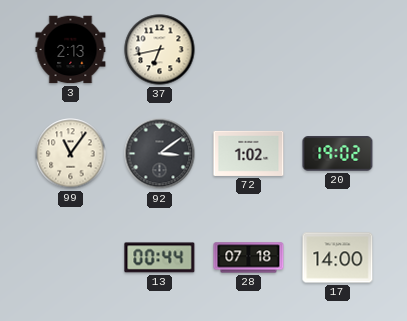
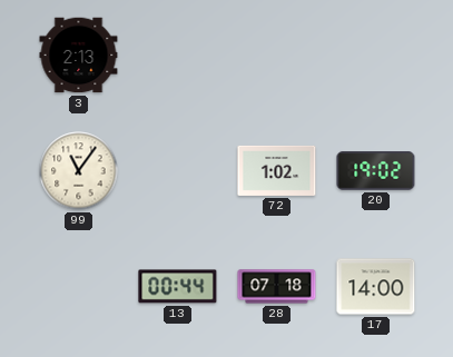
37: 6:43 -> none (160, 50)
92: 3:09 -> none (160, 154)
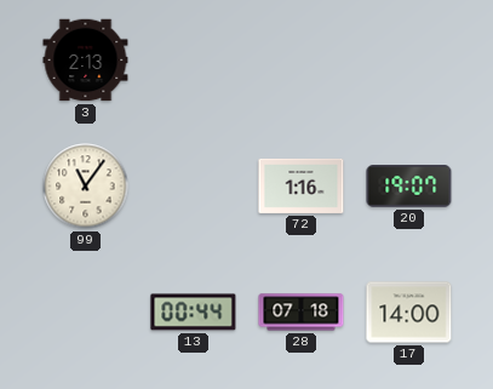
72: 1:02 -> 1:16 (302, 185)
20: 19:02 -> 19:07 (409, 187)
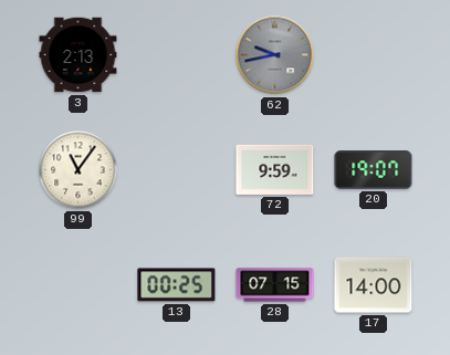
62: none -> 9:43 (275, 55)
72: 1:16 -> 9:59 (275, 169)
13: 00:44 -> 00:25 (177, 285)
28: 07:18 -> 07:15 (275, 285)
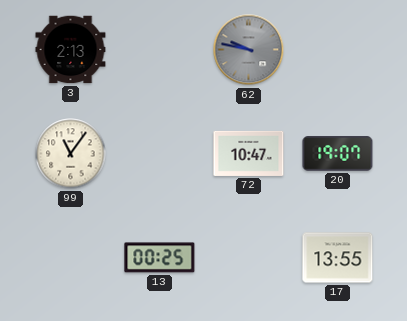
62: 9:43 -> 9:47 (249, 50)
72: 9:59 -> 10:47 (249, 153)
28: 07:15 -> none (275, 285)
17: 14:00 -> 13:55 (338, 258)
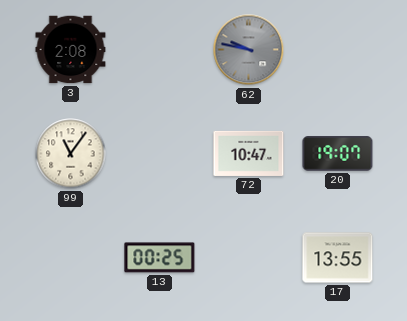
3: 2:13 -> 2:08 (71, 50)
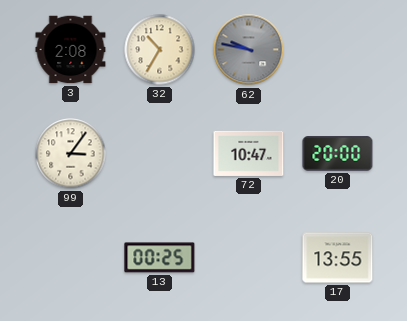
32: none -> 10:35 (160, 50)
99: 11:06 -> 3:06 (71, 154)
20: 19:07 -> 20:00 (338, 154)
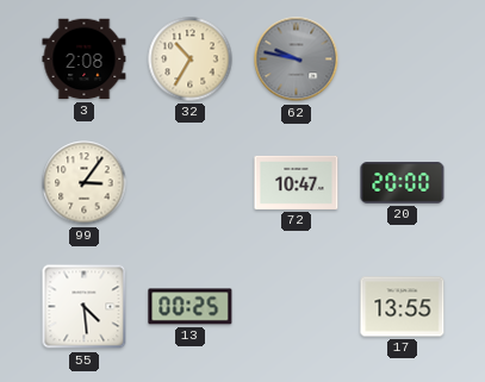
55: none -> 4:29 (85, 307)
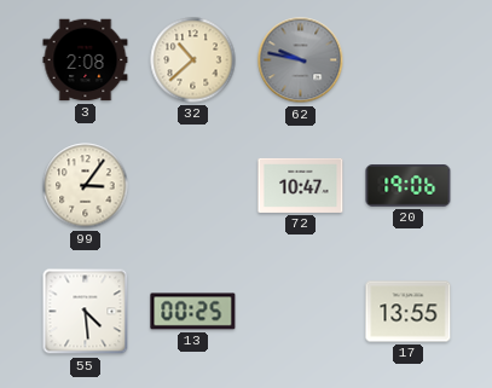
32: 10:35 -> 10:38 (193, 60)
20: 20:00 -> 19:06 (409, 186)
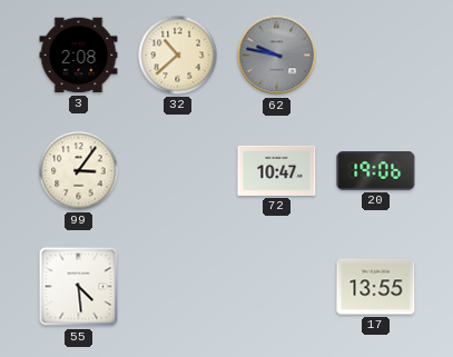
13: 00:25 -> none (193, 312)
